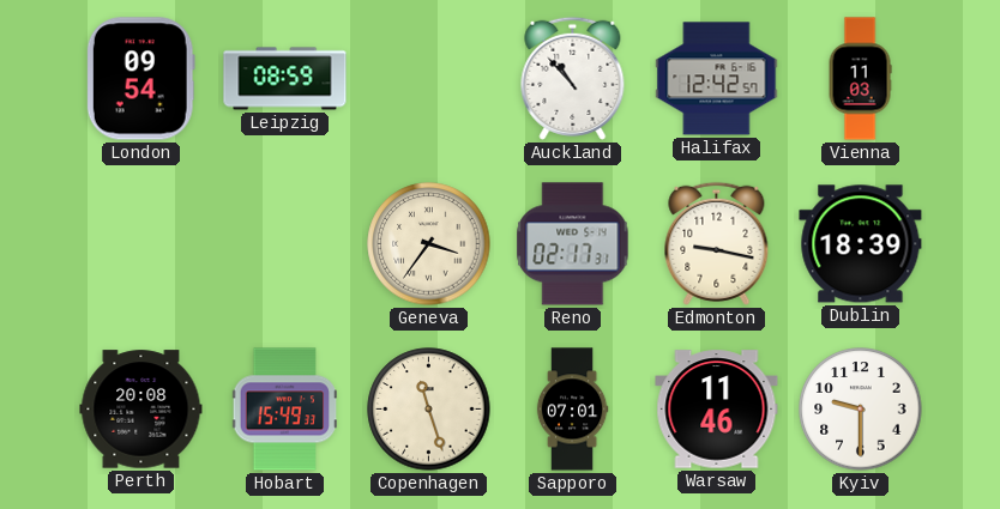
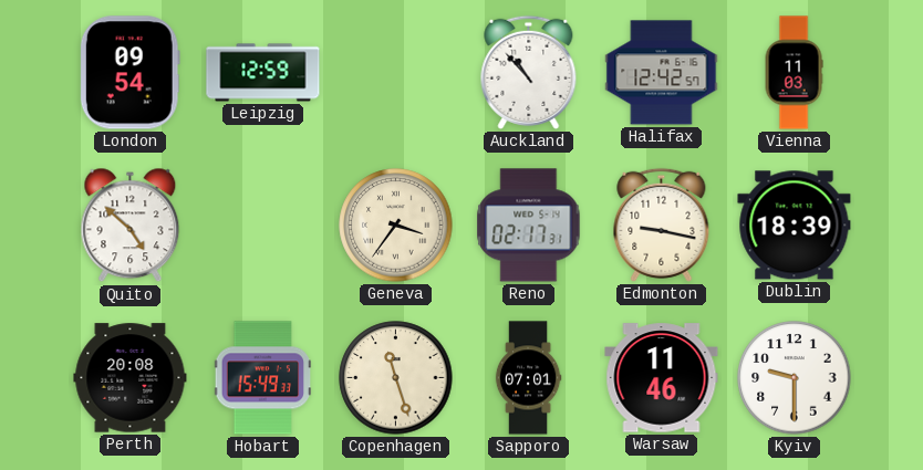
Leipzig: 08:59 -> 12:59 (263, 73)
Quito: none -> 4:52 (131, 226)
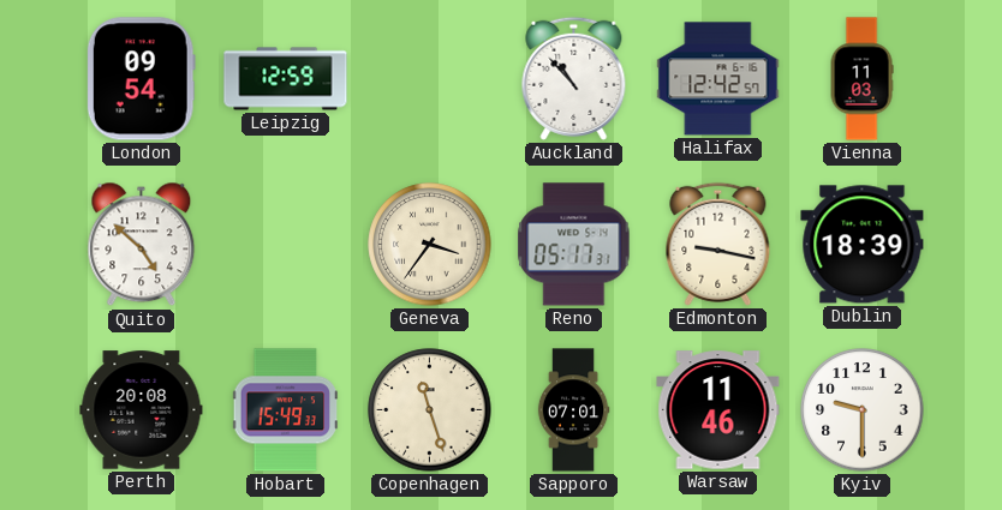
Reno: 02:17 -> 05:17 (574, 245)
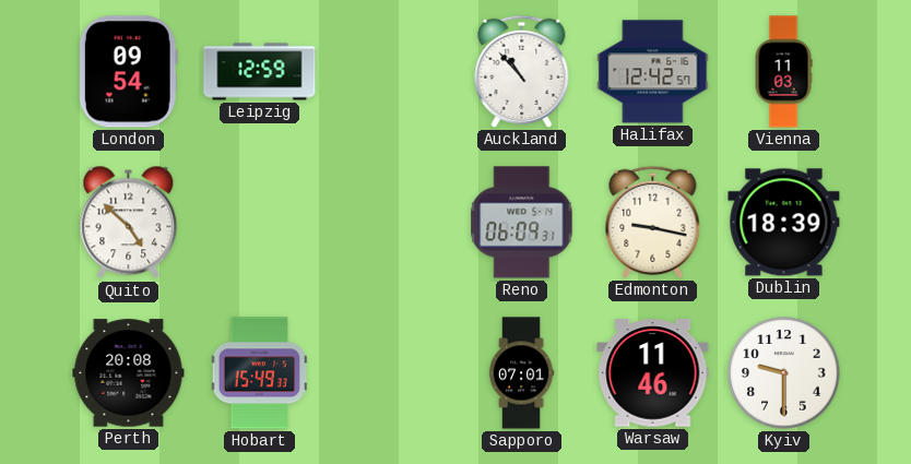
Geneva: 3:36 -> none (430, 245)
Reno: 05:17 -> 06:09 (522, 223)
Copenhagen: 11:27 -> none (430, 410)
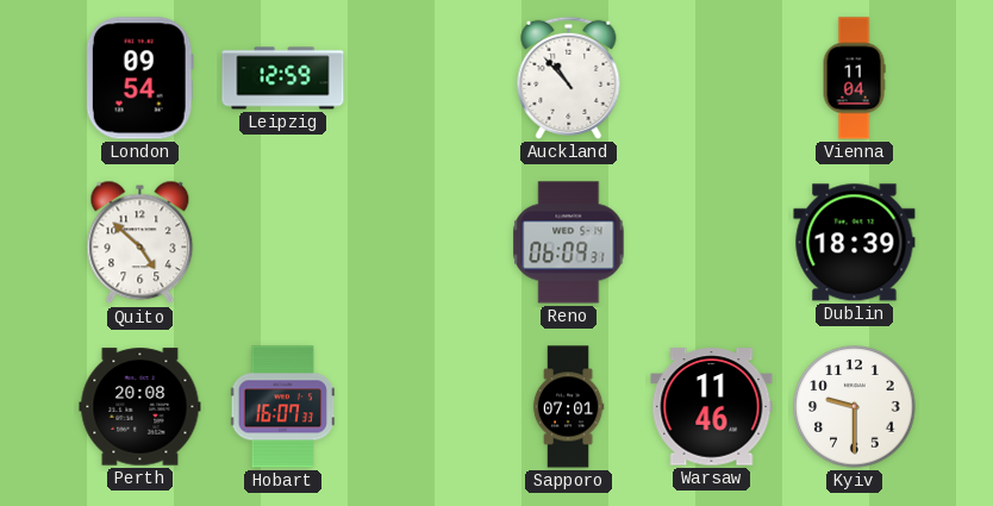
Halifax: 12:42 -> none (653, 72)
Vienna: 11:03 -> 11:04 (854, 79)
Edmonton: 9:17 -> none (653, 222)
Hobart: 15:49 -> 16:07 (283, 407)
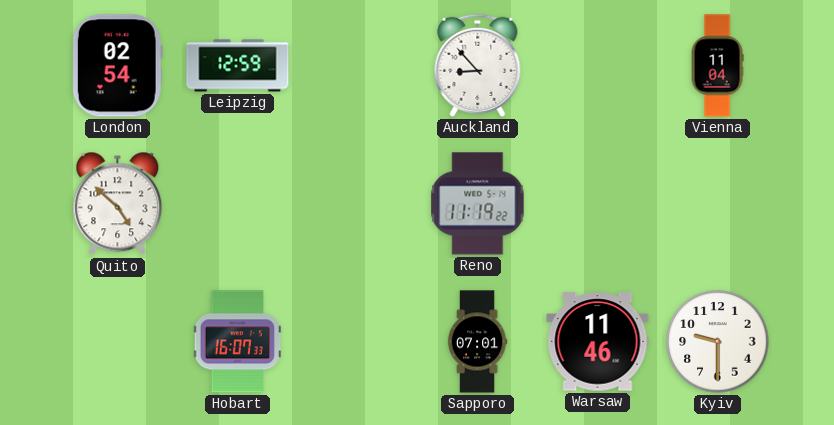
London: 09:54 -> 02:54 (117, 66)
Auckland: 10:53 -> 8:53 (478, 65)
Reno: 06:09 -> 11:19 (478, 204)
Dublin: 18:39 -> none (855, 243)
Perth: 20:08 -> none (140, 407)
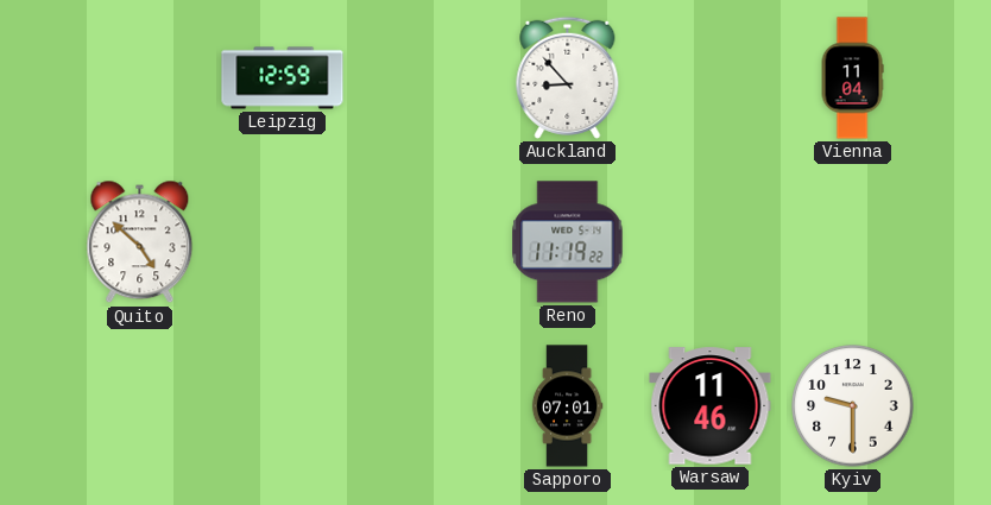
London: 02:54 -> none (117, 66)
Hobart: 16:07 -> none (238, 342)
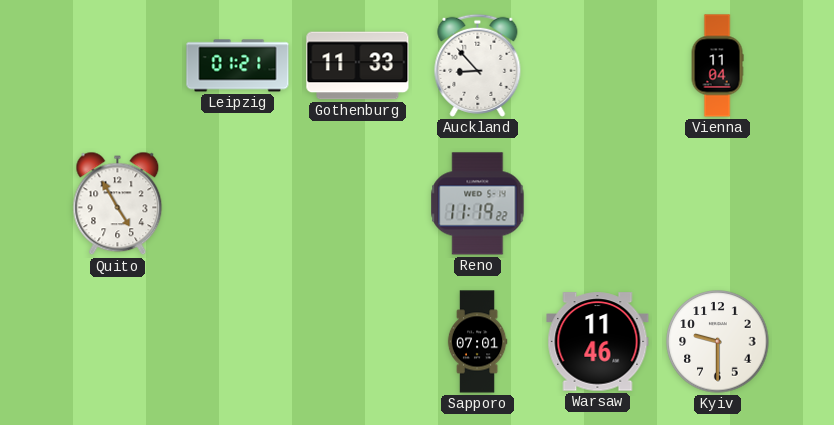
Leipzig: 12:59 -> 01:21 (238, 66)
Gothenburg: none -> 11:33 (358, 66)
Quito: 4:52 -> 4:55 (118, 204)
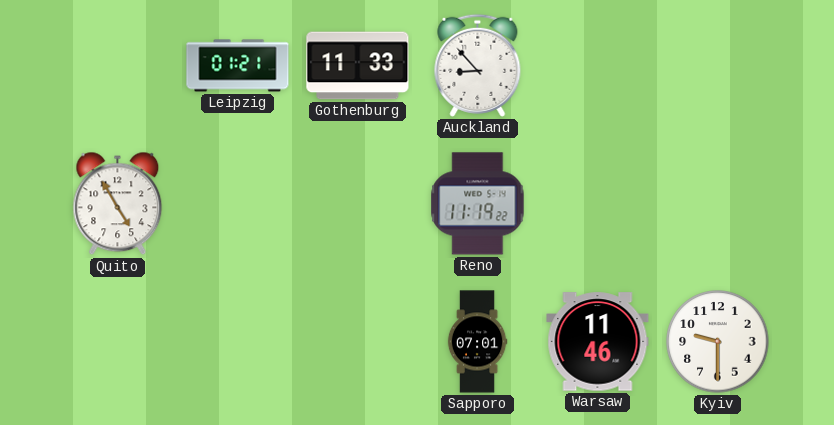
Vienna: 11:04 -> none (717, 66)
